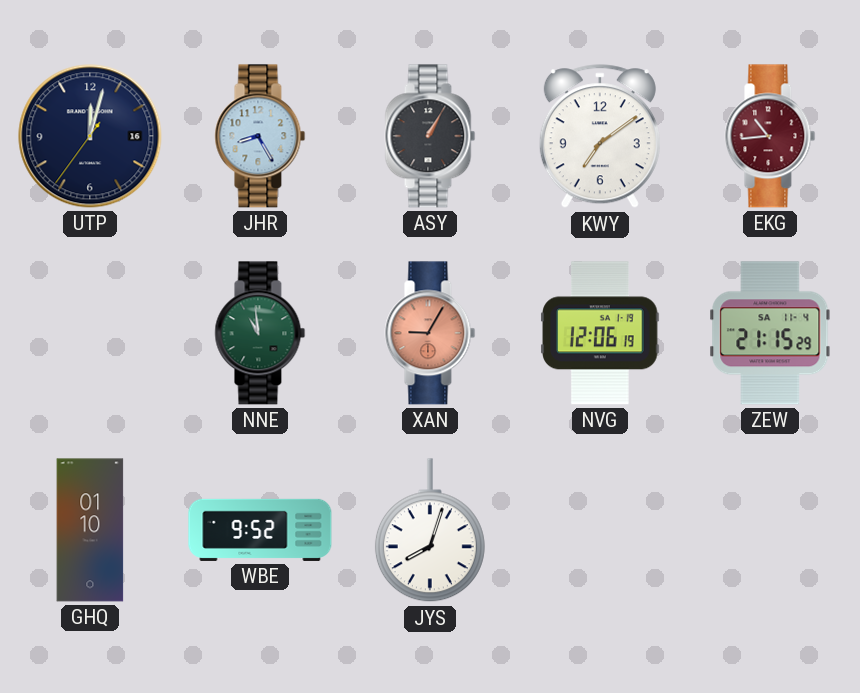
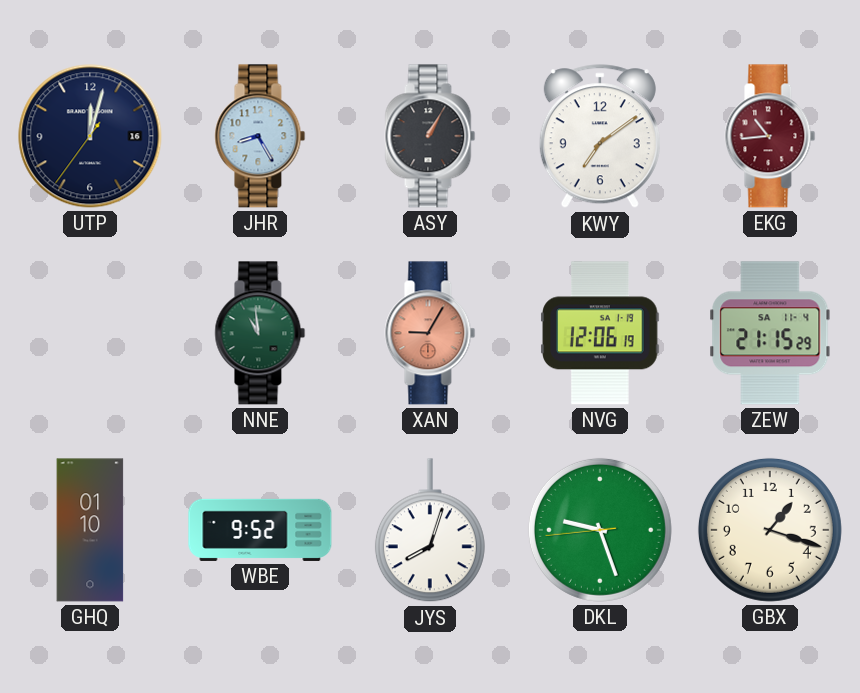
DKL: none -> 9:26 (600, 530)
GBX: none -> 1:18 (770, 530)
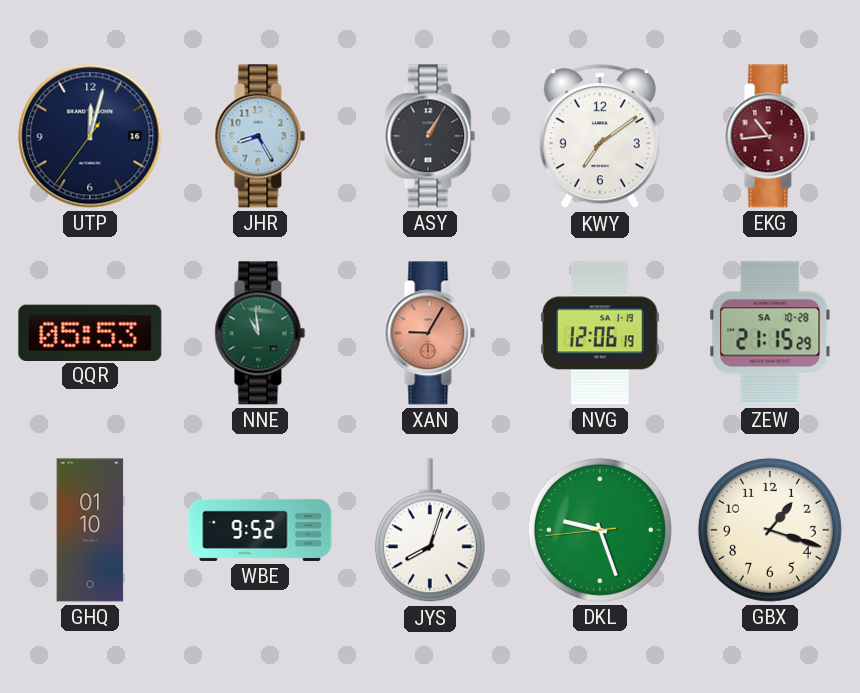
QQR: none -> 05:53 (90, 332)
ZEW date: SA 11-4 -> SA 10-28 (770, 333)
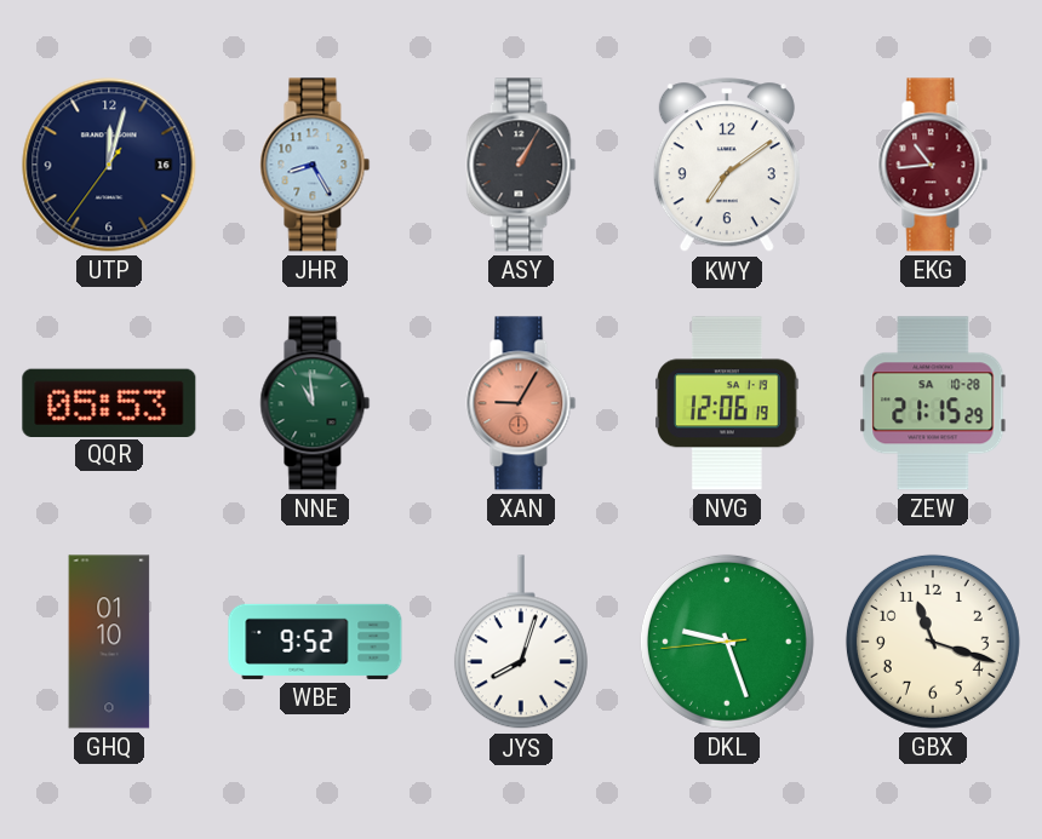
GBX: 1:18 -> 11:18 (933, 642)
